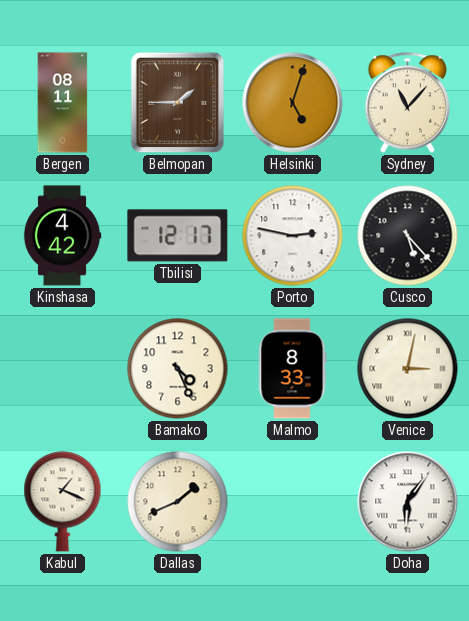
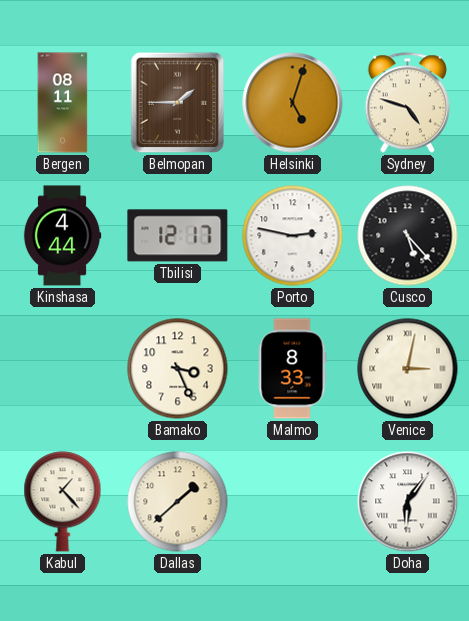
Sydney: 11:07 -> 4:48 (407, 103)
Kinshasa: 4:42 -> 4:44 (62, 236)
Bamako: 4:26 -> 3:26 (178, 369)
Kabul: 1:19 -> 1:23 (63, 502)
Dallas: 1:41 -> 1:38 (178, 502)
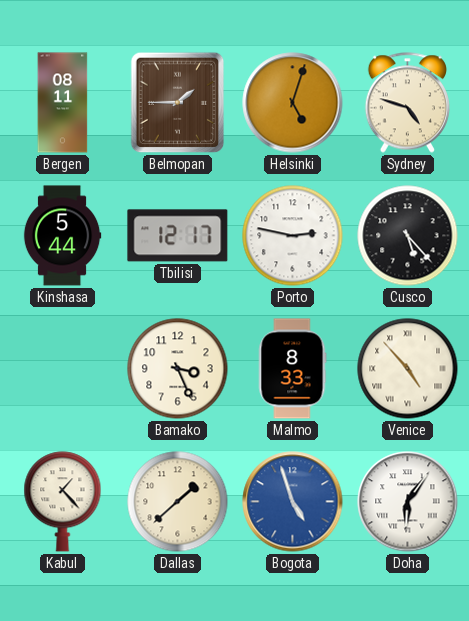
Kinshasa: 4:44 -> 5:44 (62, 236)
Venice: 3:02 -> 4:53 (408, 369)
Bogota: none -> 4:57 (293, 502)
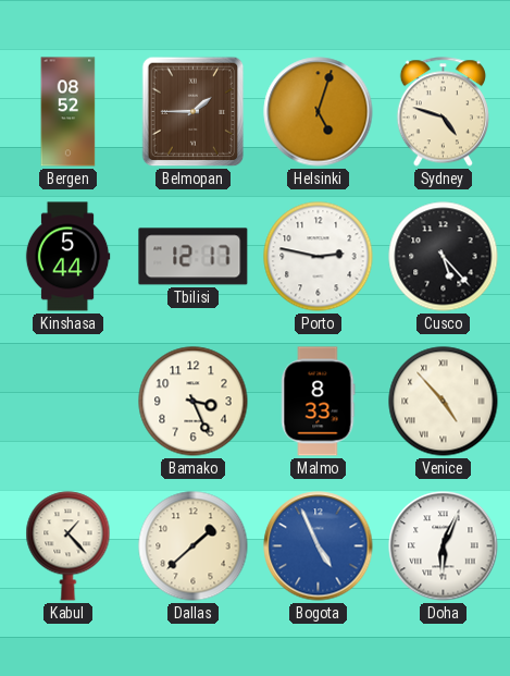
Bergen: 08:11 -> 08:52 (69, 112)
Bogota: 4:57 -> 4:56 (319, 546)
Doha: 6:06 -> 6:04 (444, 546)
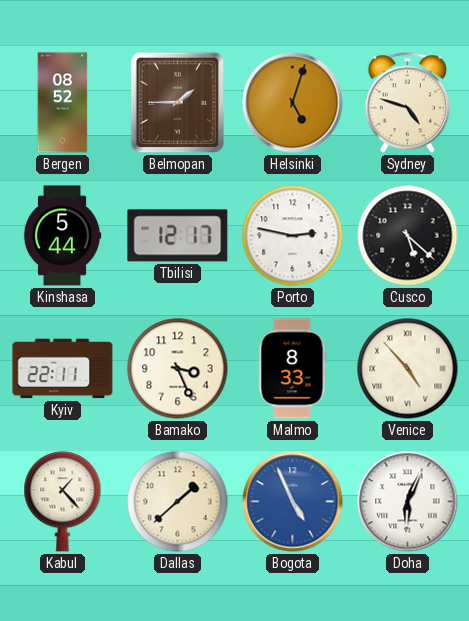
Cusco: 5:23 -> 5:22 (408, 236)
Kyiv: none -> 22:11 (63, 369)
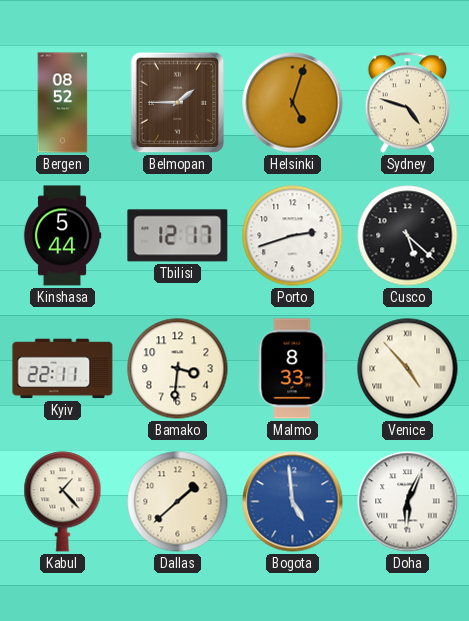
Porto: 2:47 -> 2:42 (293, 236)
Bamako: 3:26 -> 3:31 (178, 369)
Bogota: 4:56 -> 4:59 (293, 502)
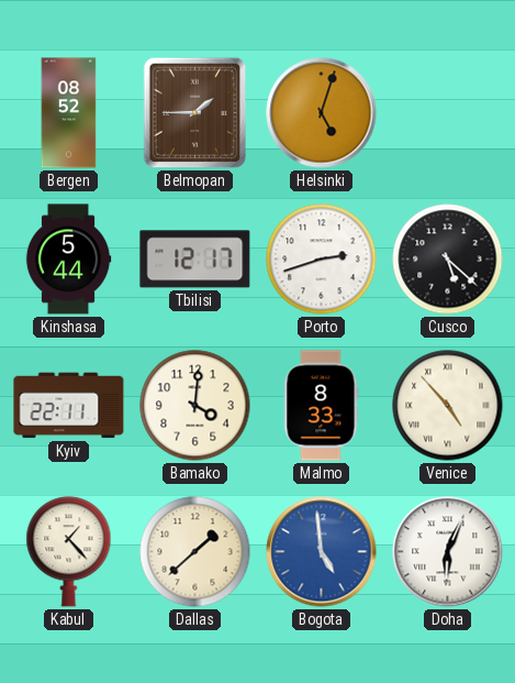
Sydney: 4:48 -> none (407, 103)
Bamako: 3:31 -> 4:01 (195, 406)
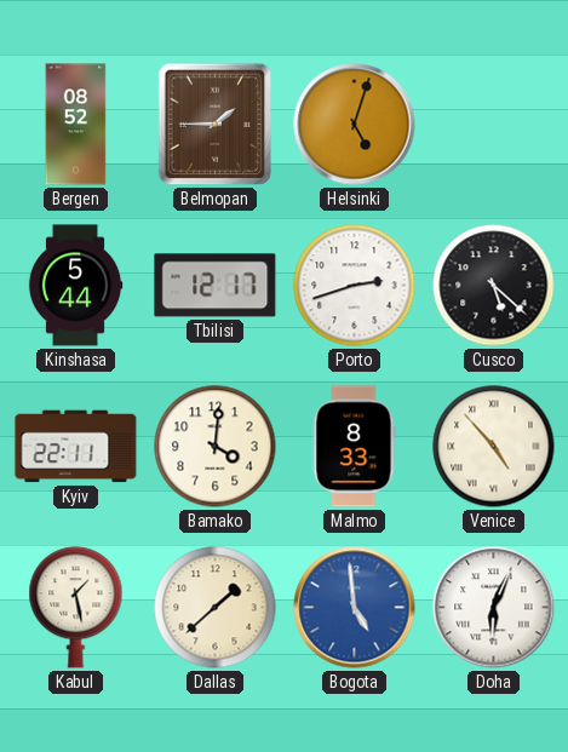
Kabul: 1:23 -> 1:28 (76, 608)
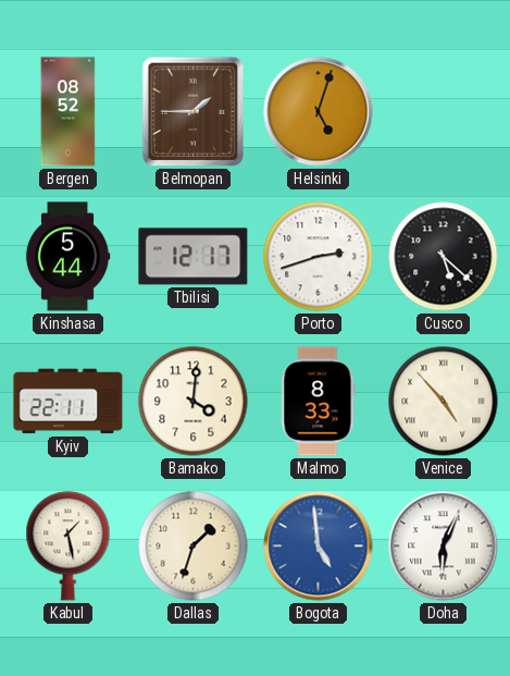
Dallas: 1:38 -> 1:33 (194, 546)
